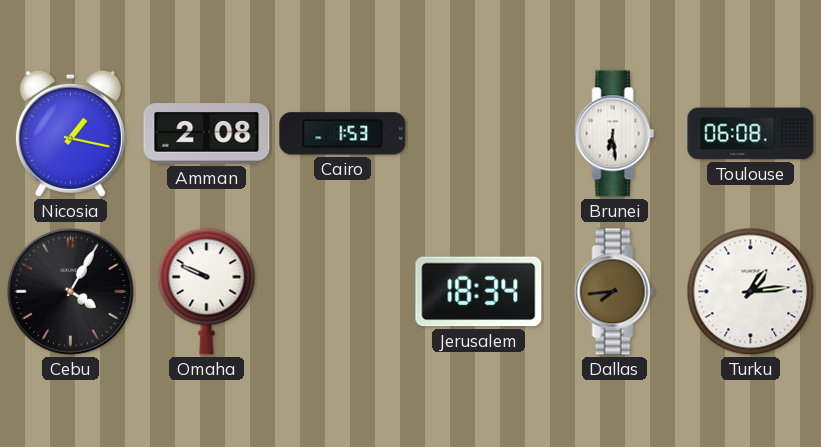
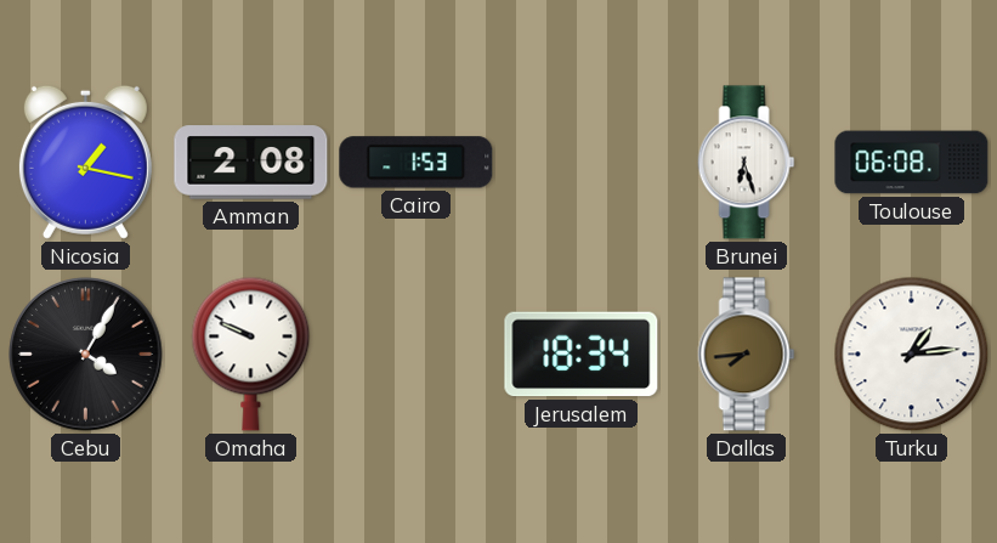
Brunei: 6:29 -> 6:27 (747, 163)
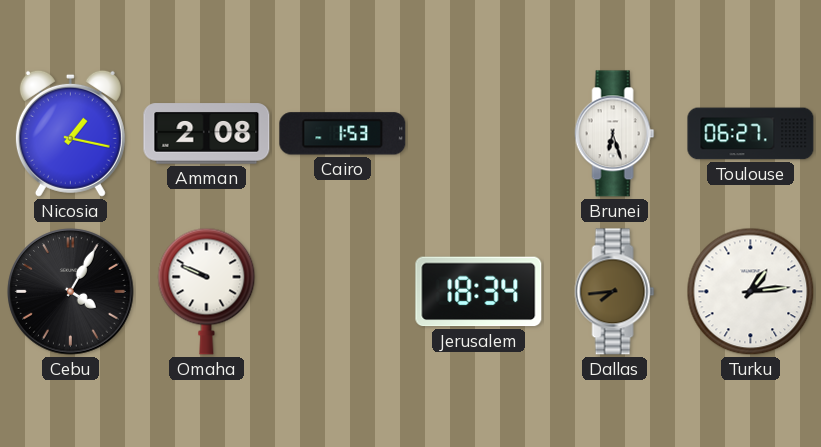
Toulouse: 06:08 -> 06:27 (751, 134)
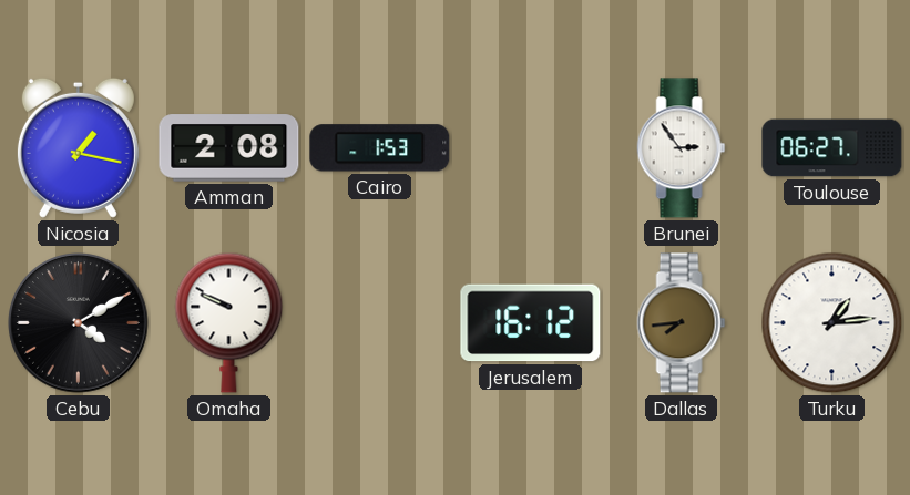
Brunei: 6:27 -> 2:54 (682, 148)
Cebu: 4:05 -> 4:10 (79, 323)
Jerusalem: 18:34 -> 16:12 (531, 323)
